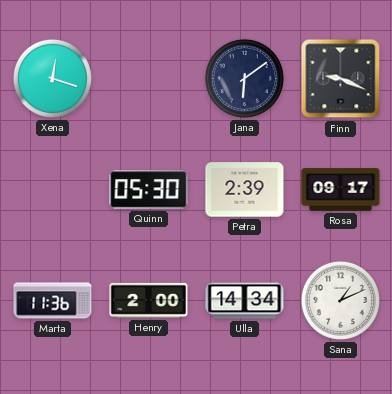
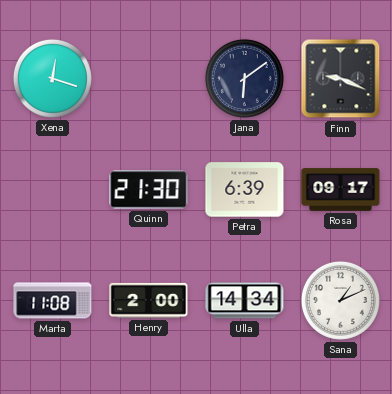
Quinn: 05:30 -> 21:30 (149, 190)
Petra: 2:39 -> 6:39 (245, 190)
Marta: 11:36 -> 11:08 (53, 301)
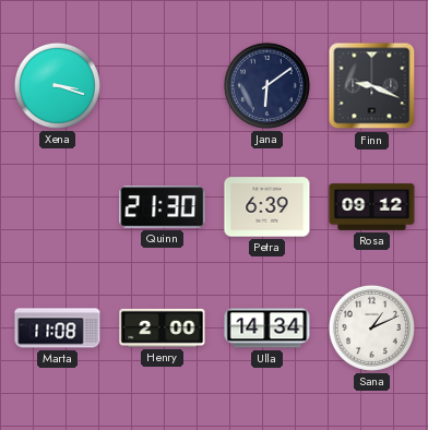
Xena: 12:18 -> 3:18 (57, 85)
Rosa: 09:17 -> 09:12 (372, 207)
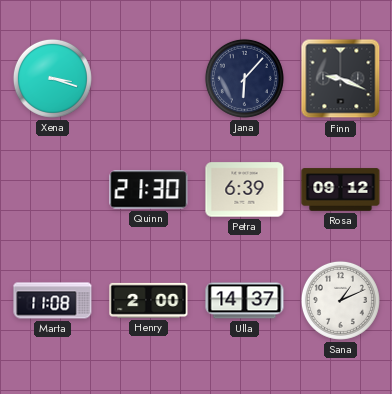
Jana: 6:09 -> 6:07 (244, 78)
Ulla: 14:34 -> 14:37 (245, 301)
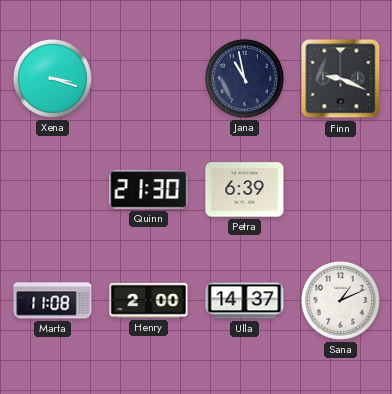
Jana: 6:07 -> 10:58 (244, 78)
Rosa: 09:12 -> none (341, 190)
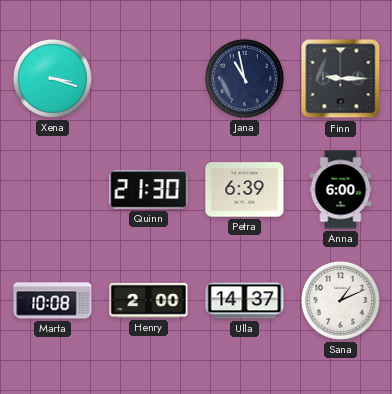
Finn: 9:19 -> 9:15 (341, 79)
Anna: none -> 6:00 (341, 190)
Marta: 11:08 -> 10:08 (53, 301)
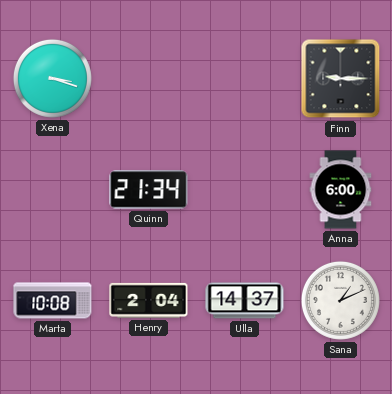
Jana: 10:58 -> none (244, 78)
Quinn: 21:30 -> 21:34 (149, 190)
Petra: 6:39 -> none (245, 190)
Henry: 2:00 -> 2:04 (149, 300)
